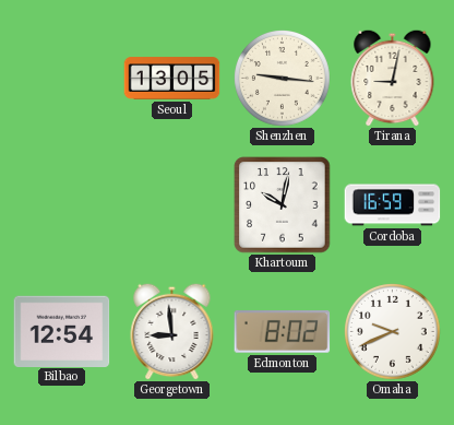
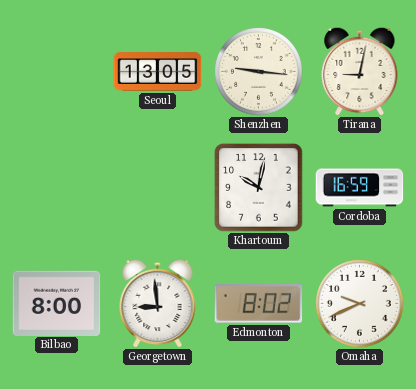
Bilbao: 12:54 -> 8:00 (57, 303)
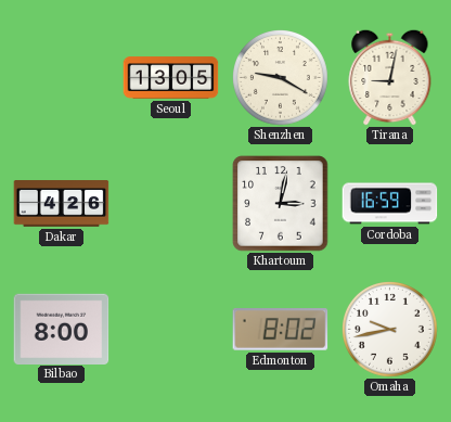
Shenzhen: 9:16 -> 9:20 (281, 78)
Dakar: none -> 4:26 (62, 204)
Khartoum: 10:02 -> 3:02 (281, 204)
Georgetown: 8:59 -> none (158, 303)
Omaha: 9:41 -> 9:43 (390, 330)
